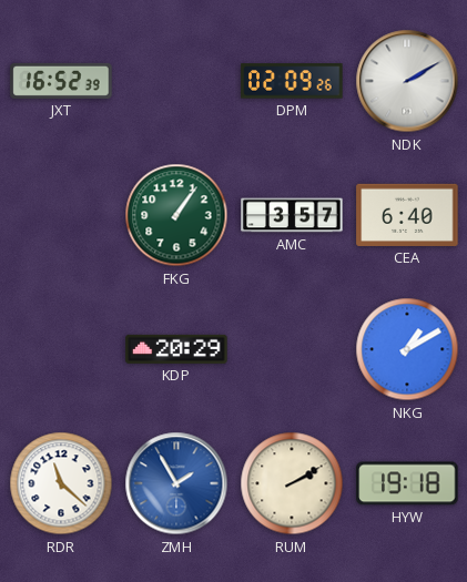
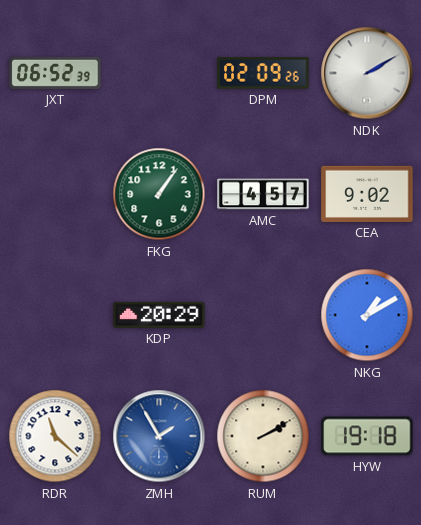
JXT: 16:52 -> 06:52 (55, 73)
AMC: 3:57 -> 4:57 (263, 194)
CEA: 6:40 -> 9:02 (367, 194)
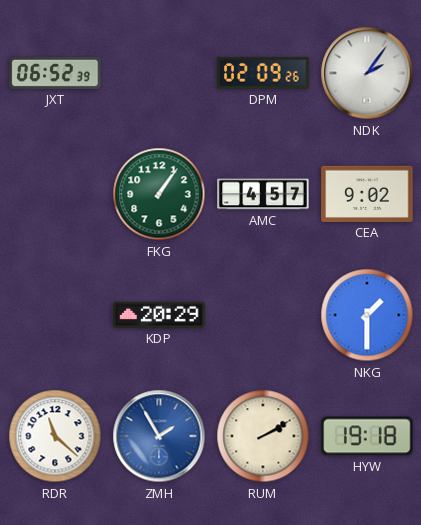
NDK: 2:10 -> 2:06 (367, 73)
NKG: 1:10 -> 1:30 (367, 315)
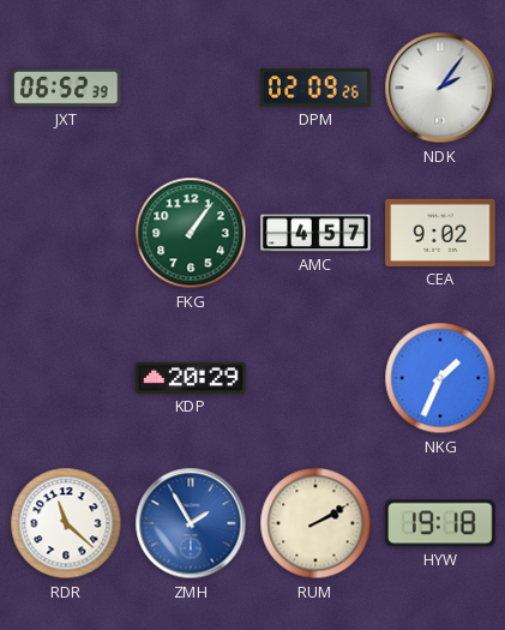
NKG: 1:30 -> 1:34 (440, 378)
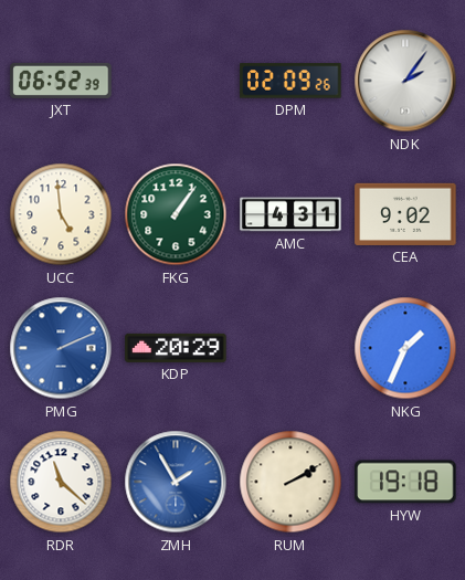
UCC: none -> 4:59 (61, 214)
AMC: 4:57 -> 4:31 (290, 214)
PMG: none -> 2:11 (61, 348)
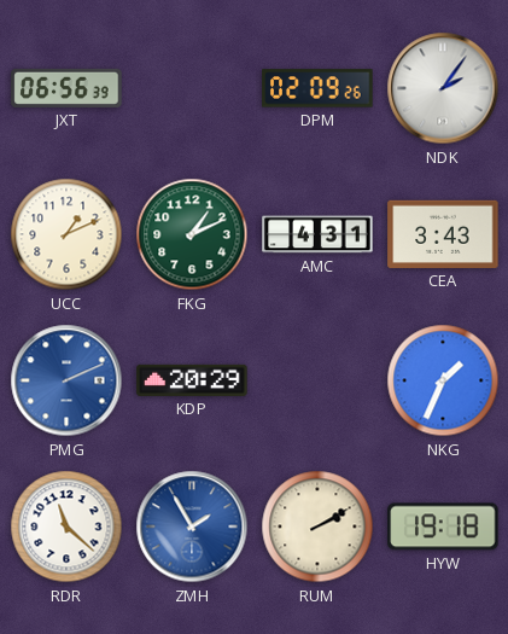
JXT: 06:52 -> 06:56 (66, 88)
UCC: 4:59 -> 1:11 (66, 234)
FKG: 1:06 -> 1:11 (192, 234)
CEA: 9:02 -> 3:43 (443, 234)
